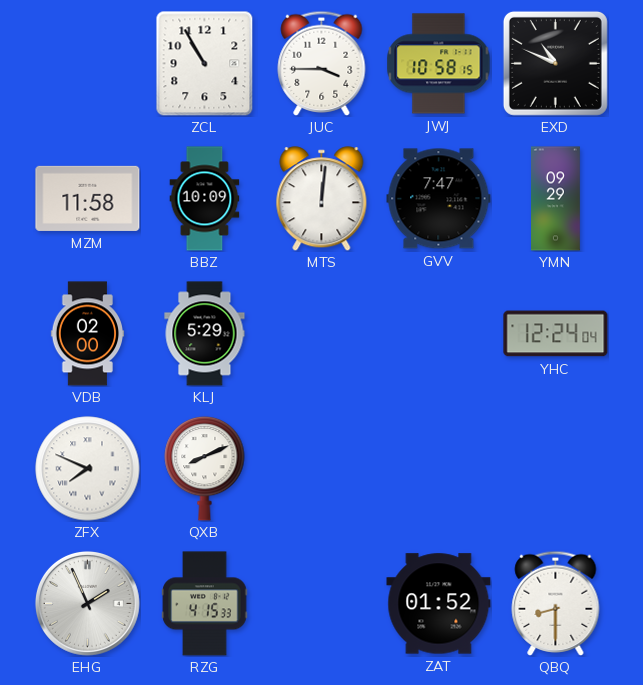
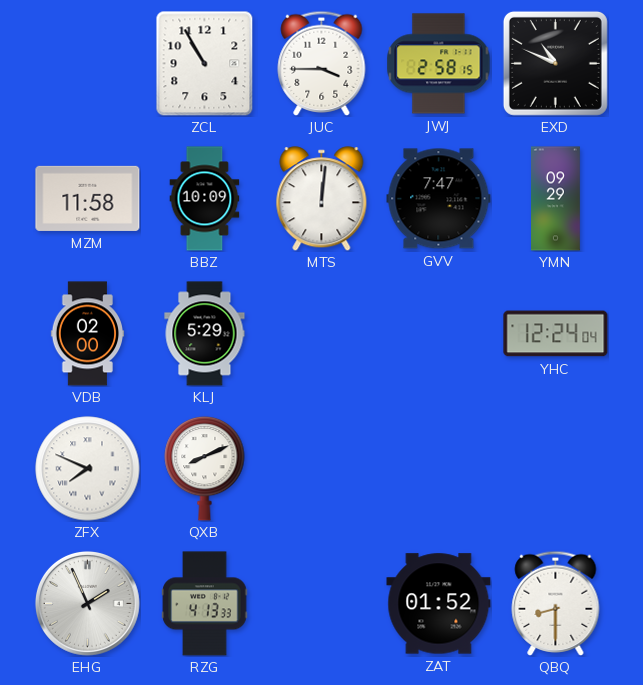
JWJ: 10:58 -> 2:58 (439, 64)
RZG: 4:15 -> 4:13 (205, 604)
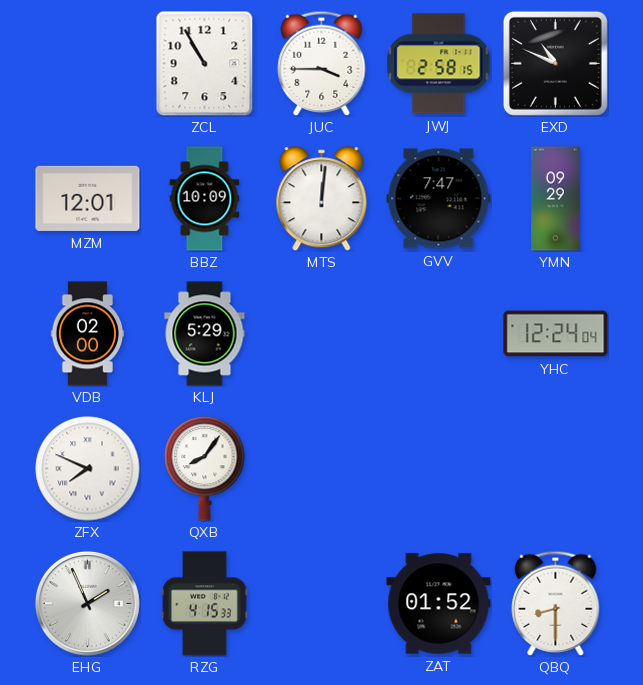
MZM: 11:58 -> 12:01 (88, 198)
QXB: 8:11 -> 8:06 (205, 468)
RZG: 4:13 -> 4:15 (205, 604)
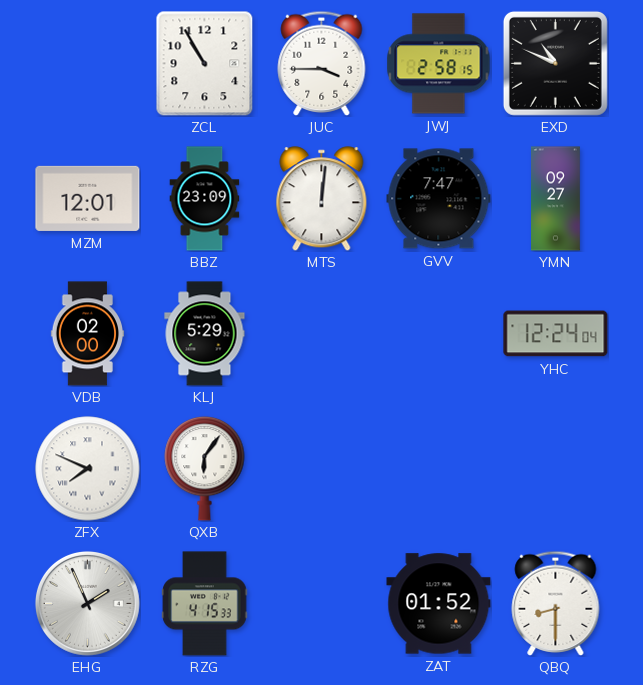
BBZ: 10:09 -> 23:09 (205, 199)
YMN: 09:29 -> 09:27 (556, 199)
QXB: 8:06 -> 6:06 (205, 468)
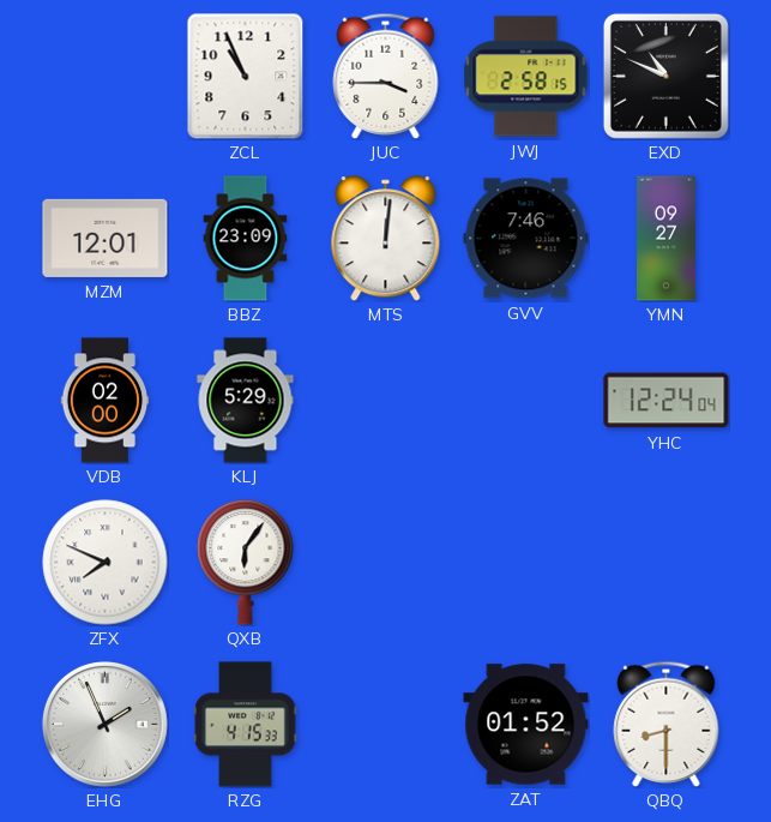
ZCL: 10:55 -> 10:56 (246, 76)
GVV: 7:47 -> 7:46 (526, 239)
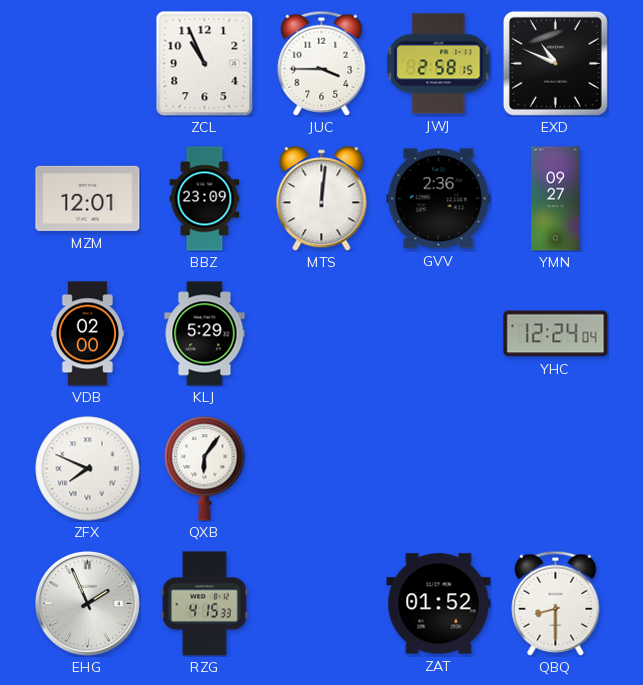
GVV: 7:46 -> 2:36 (439, 199)
